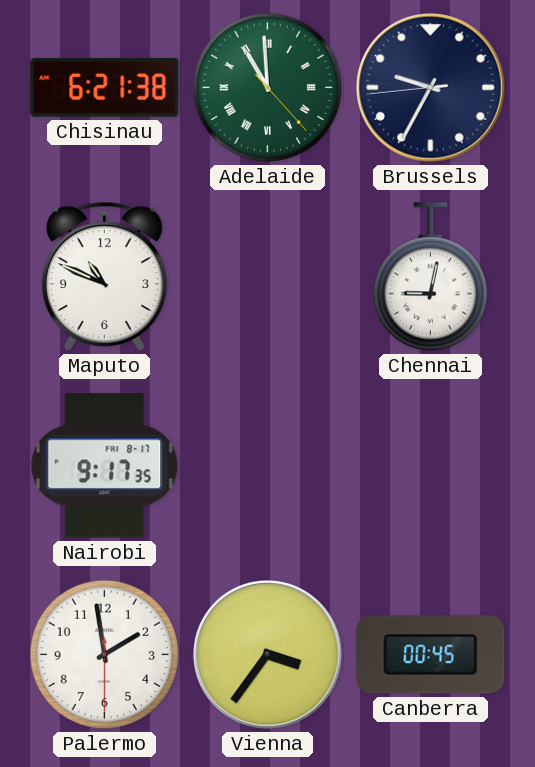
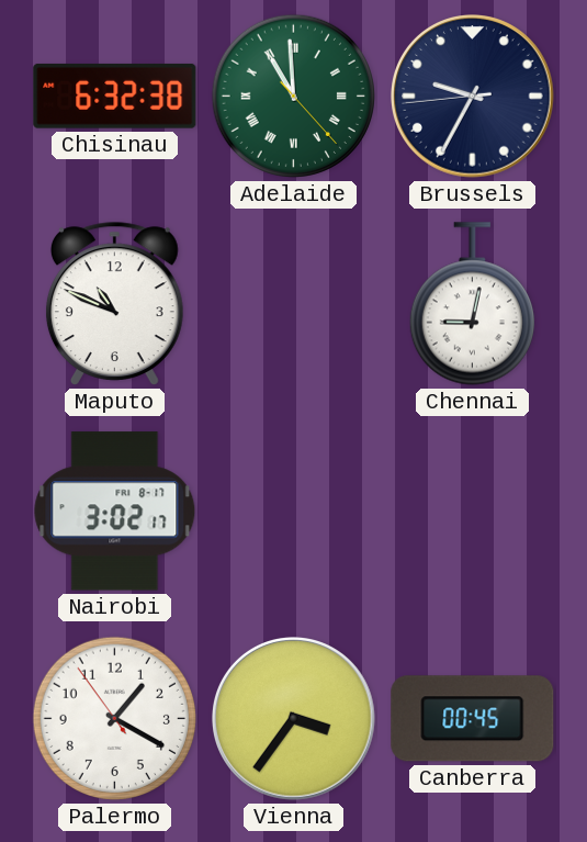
Chisinau: 6:21 -> 6:32 (115, 96)
Nairobi: 9:17 -> 3:02 (115, 512)
Palermo: 1:58 -> 1:19 (114, 718)
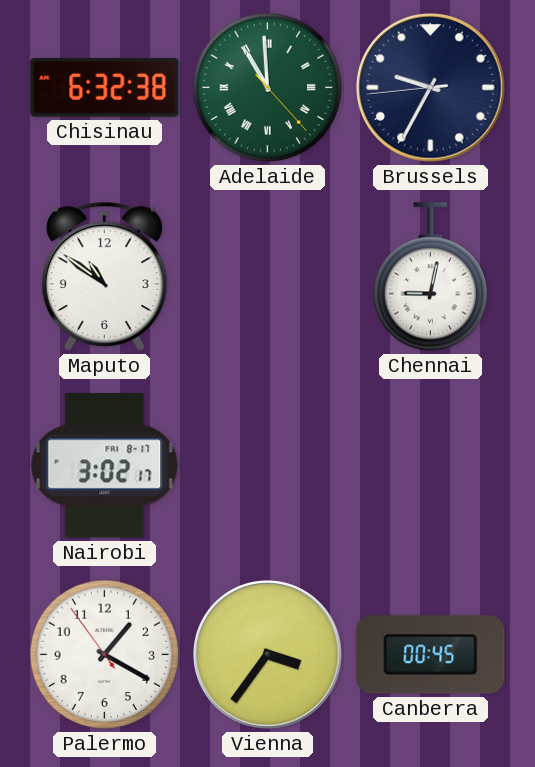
Maputo: 10:49 -> 10:51 (104, 276)
